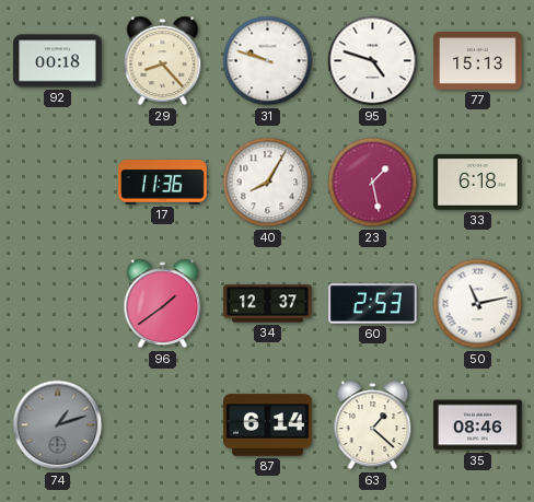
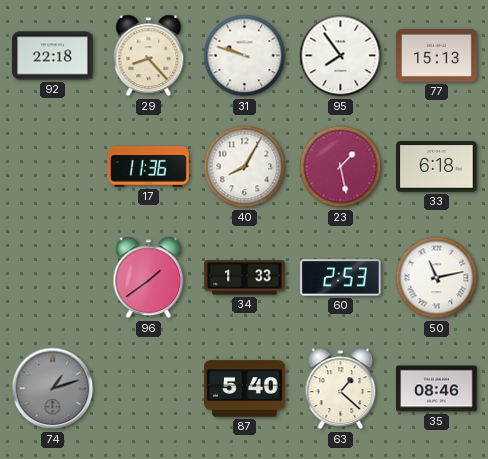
92: 00:18 -> 22:18 (53, 56)
95: 4:48 -> 7:54 (341, 56)
34: 12:37 -> 1:33 (245, 278)
87: 6:14 -> 5:40 (245, 389)
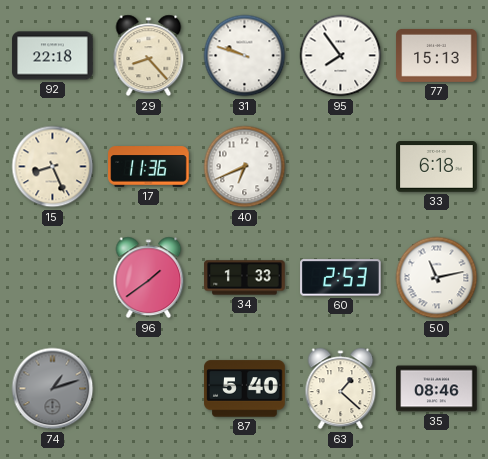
15: none -> 8:26 (53, 167)
40: 8:05 -> 6:41 (245, 167)
23: 1:28 -> none (341, 167)
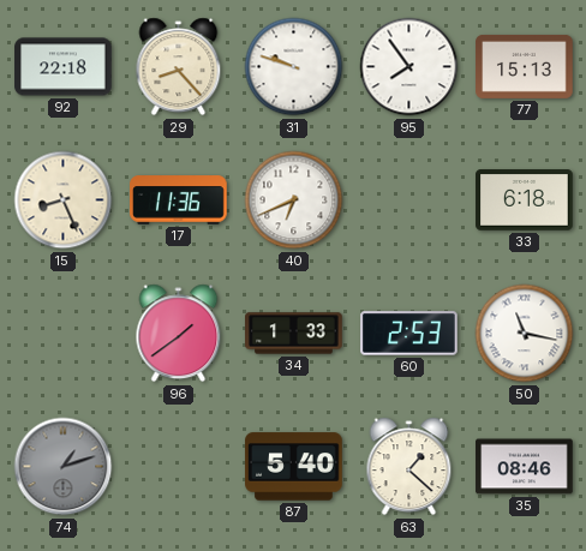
50: 11:13 -> 11:17 (525, 334)
